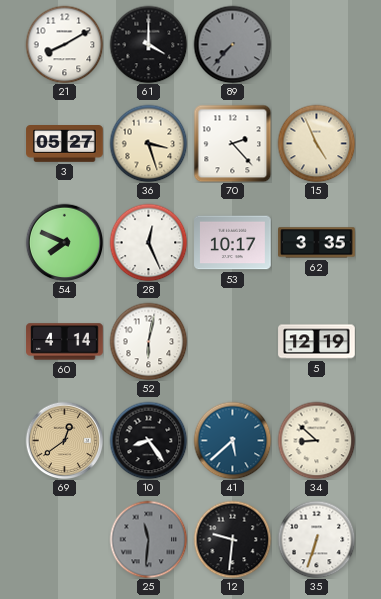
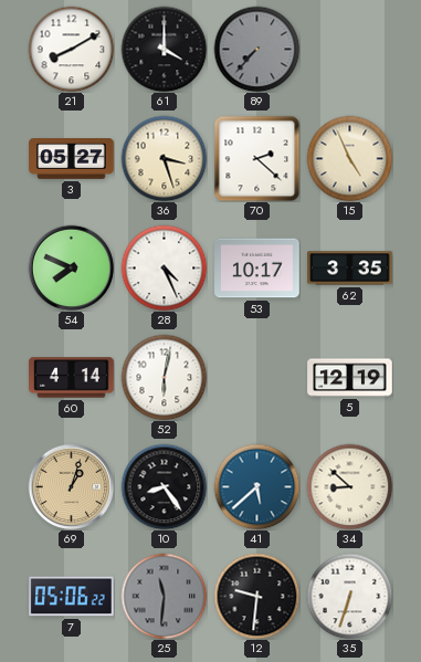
70: 2:23 -> 2:22 (256, 158)
28: 12:26 -> 4:26 (164, 267)
69: 12:39 -> 1:03 (71, 486)
7: none -> 05:06 (72, 597)
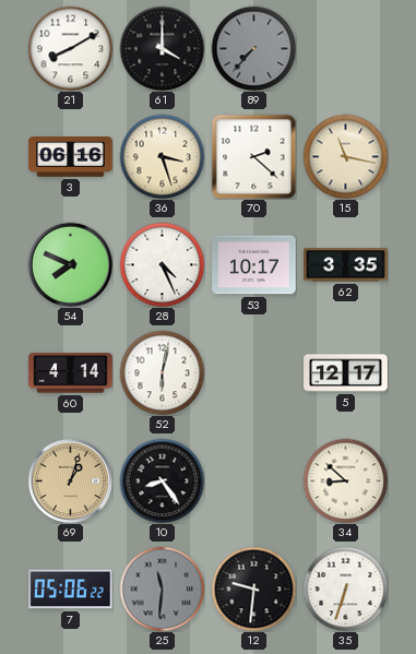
3: 05:27 -> 06:16 (71, 157)
15: 4:56 -> 11:17 (345, 156)
5: 12:19 -> 12:17 (346, 373)
41: 5:38 -> none (256, 486)
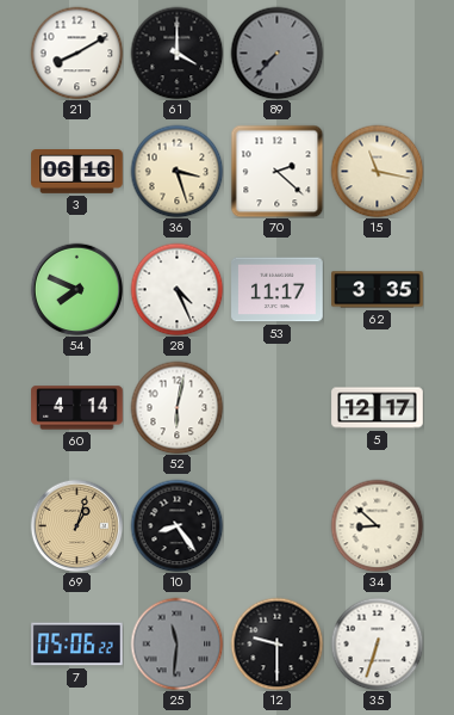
53: 10:17 -> 11:17 (278, 290)
12: 9:31 -> 9:30 (276, 643)
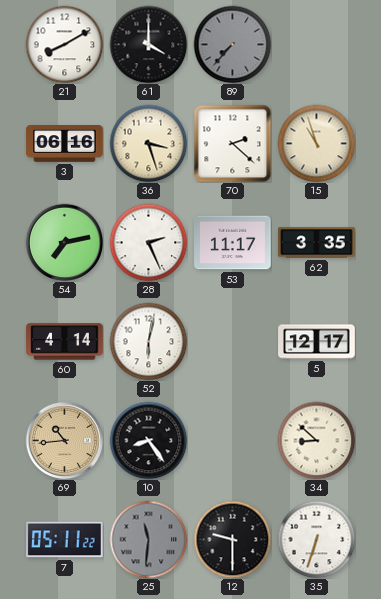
15: 11:17 -> 10:57 (316, 143)
54: 7:49 -> 7:13 (64, 242)
28: 4:26 -> 2:26 (148, 242)
69: 1:03 -> 10:44 (64, 440)
7: 05:06 -> 05:11 (65, 540)
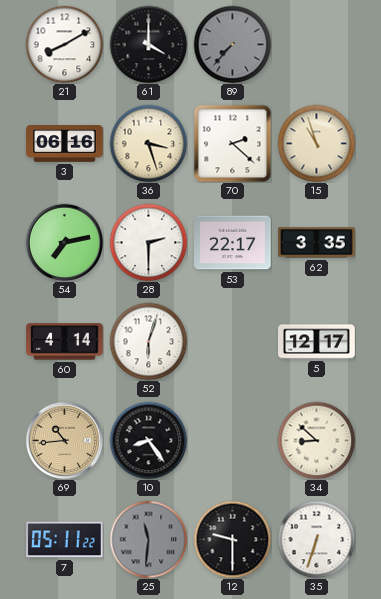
28: 2:26 -> 2:30 (148, 242)
53: 11:17 -> 22:17 (233, 243)
52: 6:02 -> 6:03 (148, 341)
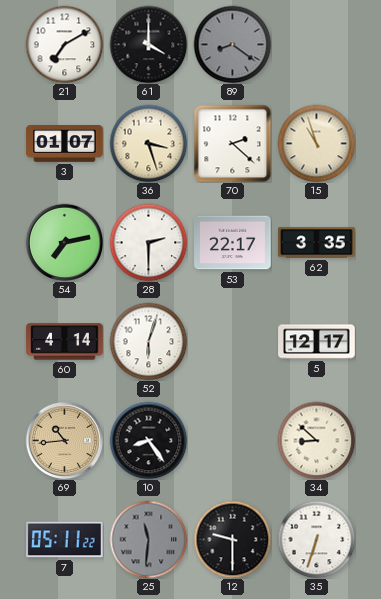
21: 8:10 -> 7:10 (64, 44)
89: 7:37 -> 8:21 (232, 44)
3: 06:16 -> 01:07 (65, 144)
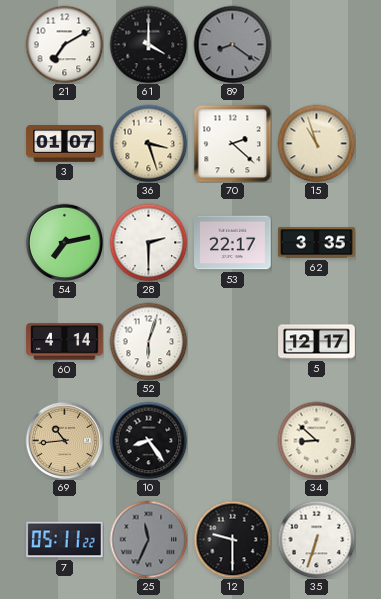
25: 11:31 -> 11:34 (148, 539)
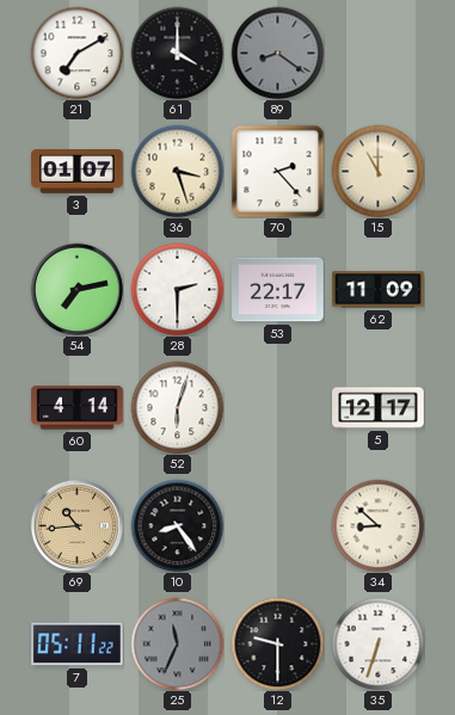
70: 2:22 -> 2:23 (277, 171)
15: 10:57 -> 11:00 (377, 171)
62: 3:35 -> 11:09 (379, 290)
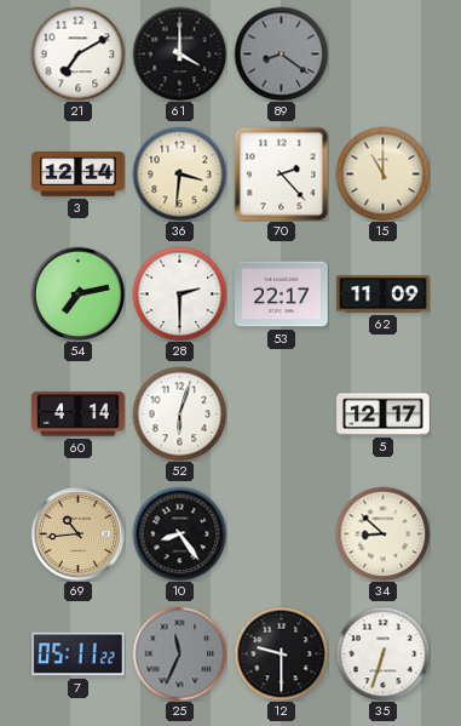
3: 01:07 -> 12:14 (79, 175)
36: 3:27 -> 3:31 (179, 173)
